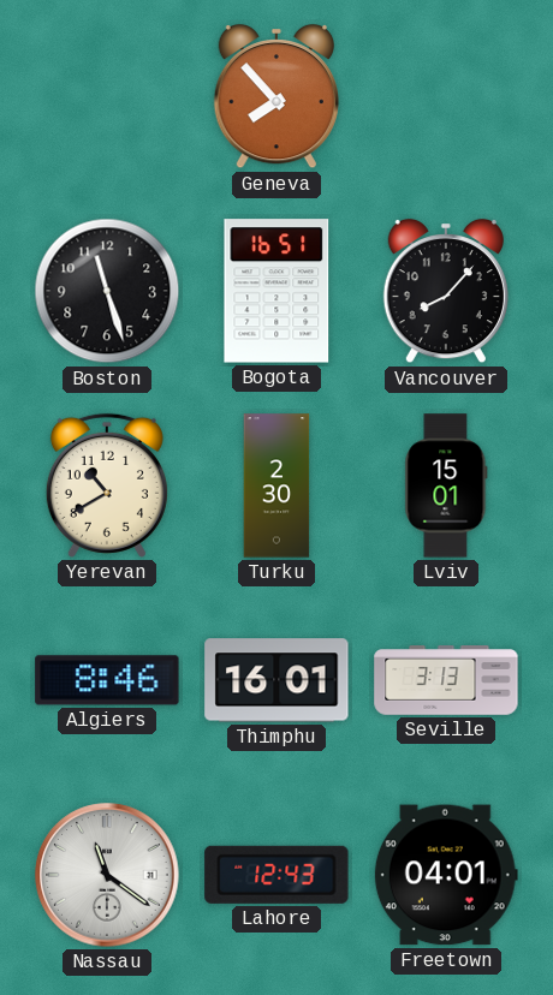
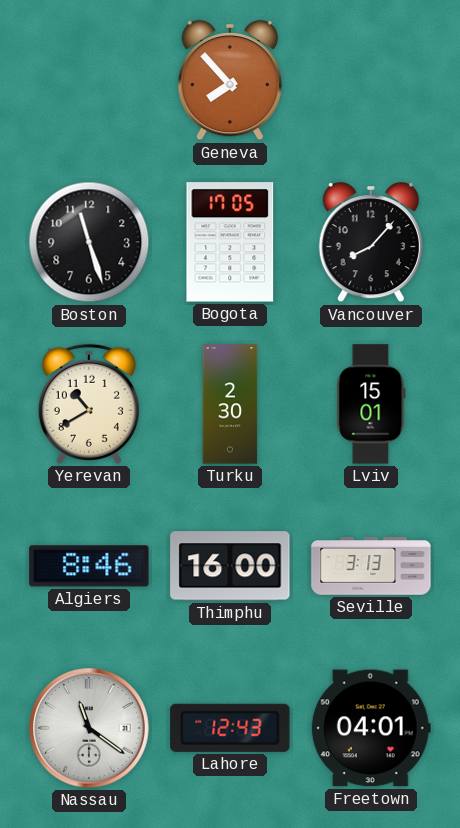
Bogota: 16:51 -> 17:05 (230, 242)
Thimphu: 16:01 -> 16:00 (230, 566)
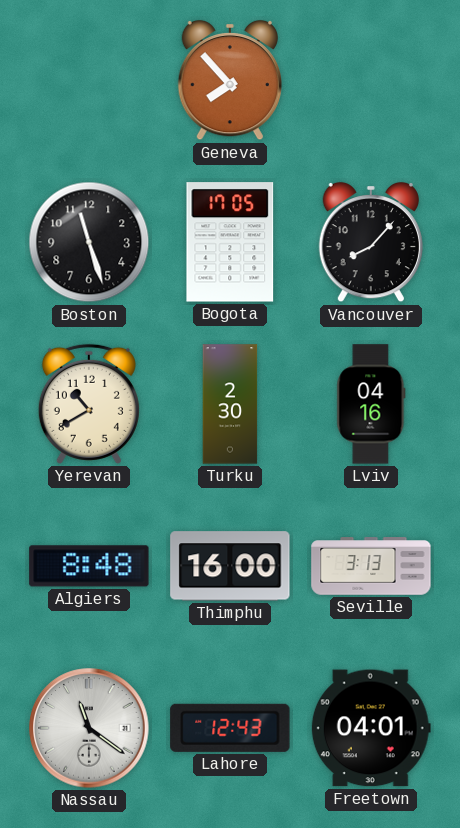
Lviv: 15:01 -> 04:16 (371, 404)
Algiers: 8:46 -> 8:48 (89, 566)
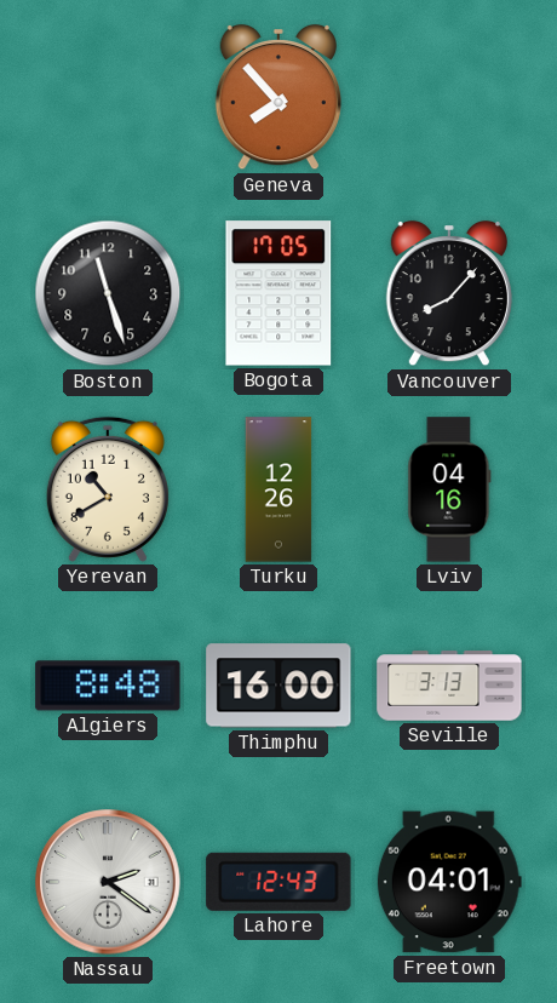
Turku: 2:30 -> 12:26 (278, 489)
Nassau: 11:21 -> 2:21 (108, 882)
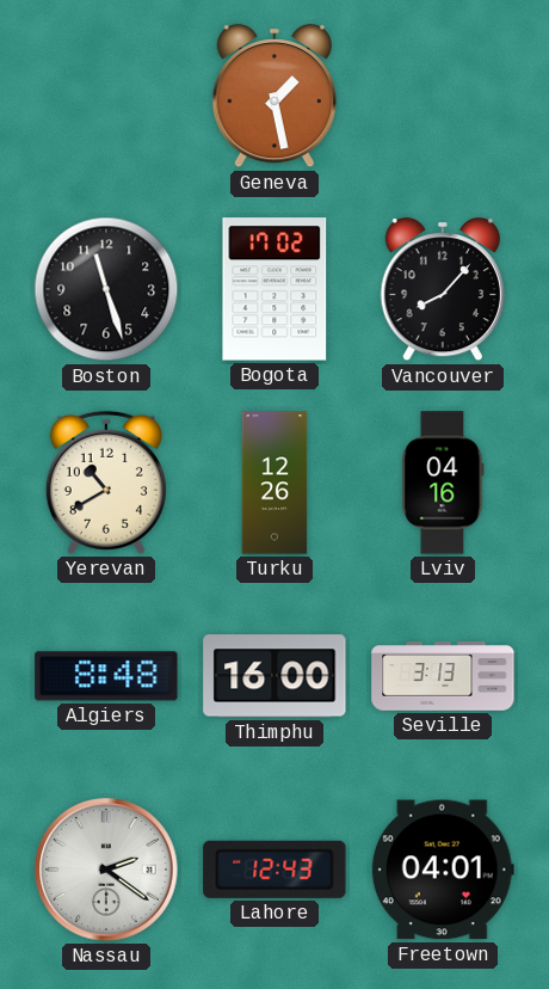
Geneva: 7:53 -> 1:28 (274, 96)
Bogota: 17:05 -> 17:02 (274, 289)
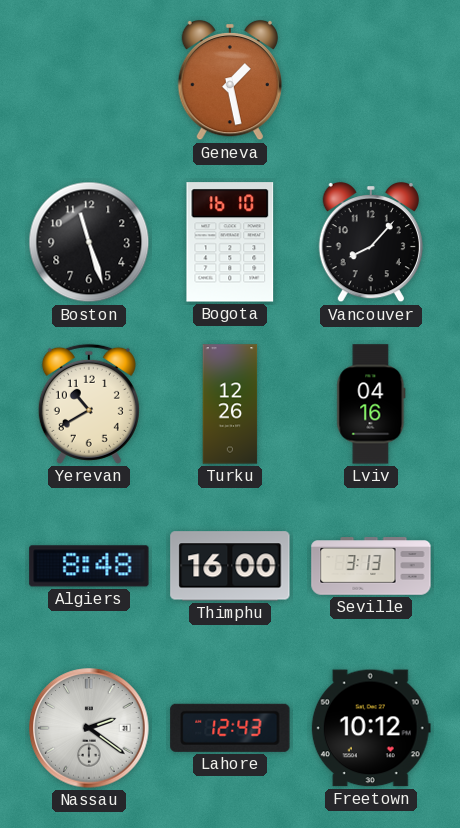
Bogota: 17:02 -> 16:10 (230, 242)
Freetown: 04:01 -> 10:12 (371, 728)
